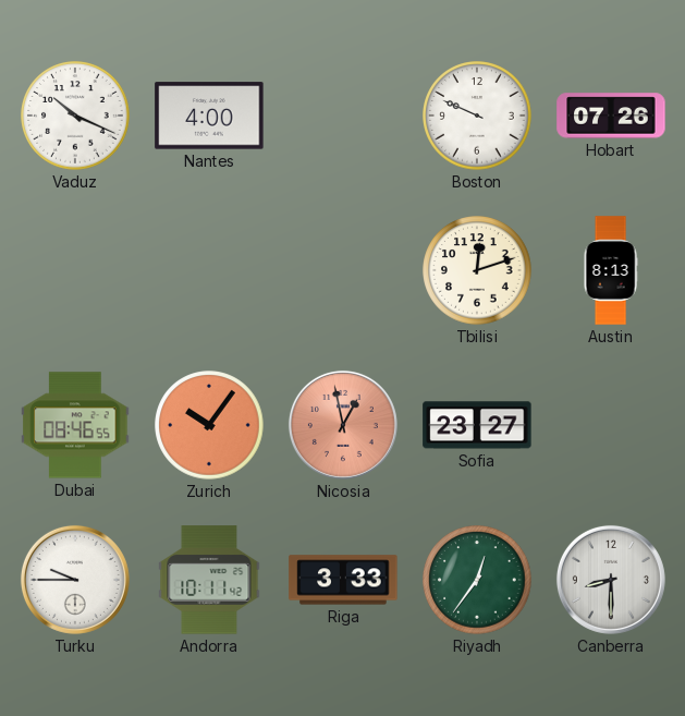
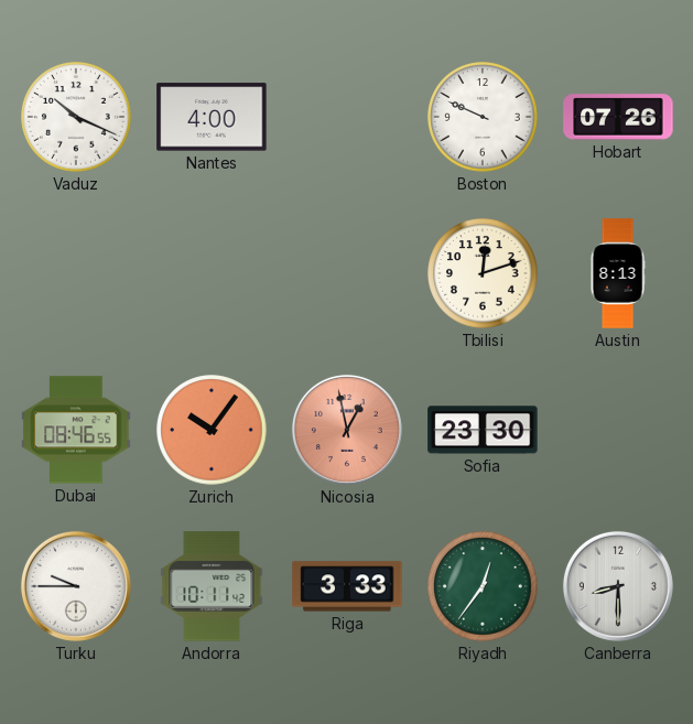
Sofia: 23:27 -> 23:30 (483, 430)
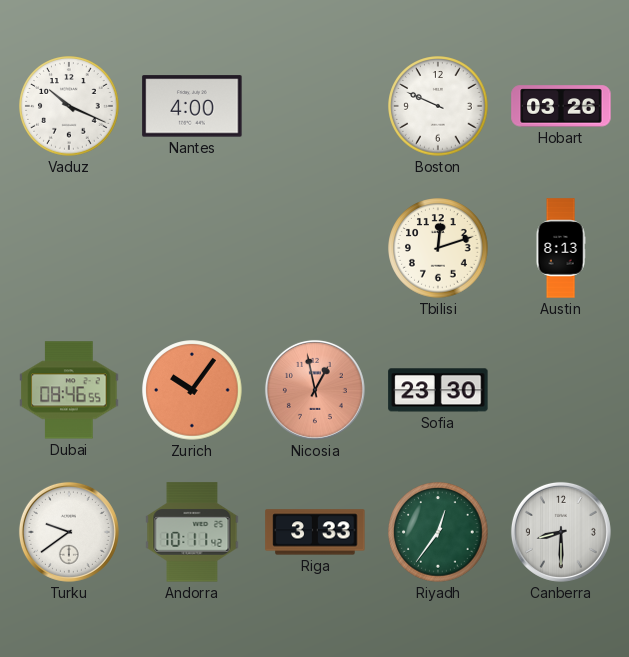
Hobart: 07:26 -> 03:26 (561, 106)
Turku: 9:45 -> 9:39 (69, 532)
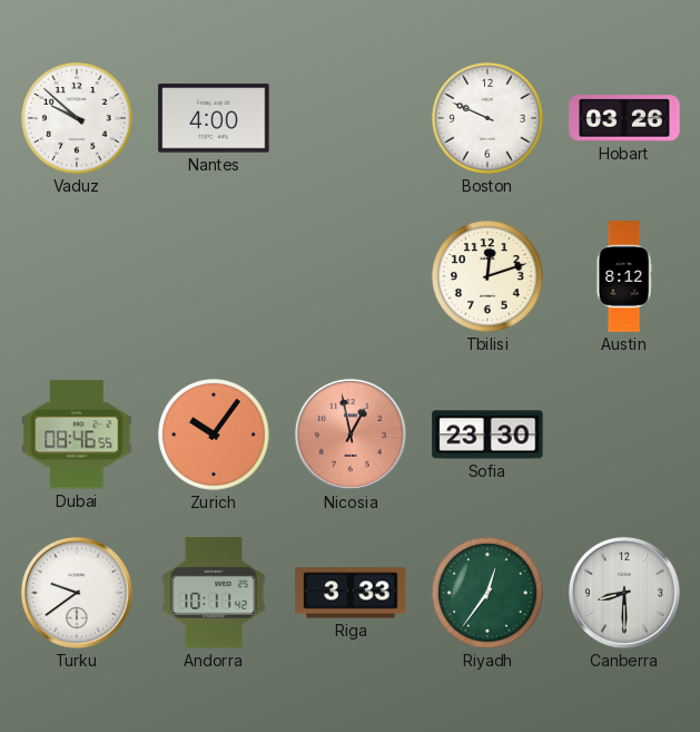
Vaduz: 10:19 -> 9:52 (77, 118)
Austin: 8:13 -> 8:12 (624, 276)
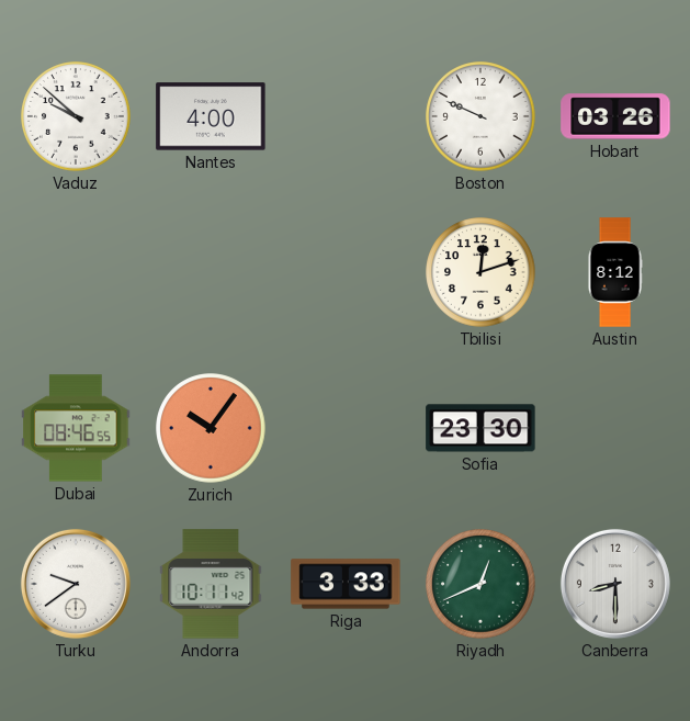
Nicosia: 12:58 -> none (351, 435)
Riyadh: 12:36 -> 12:41 (480, 584)
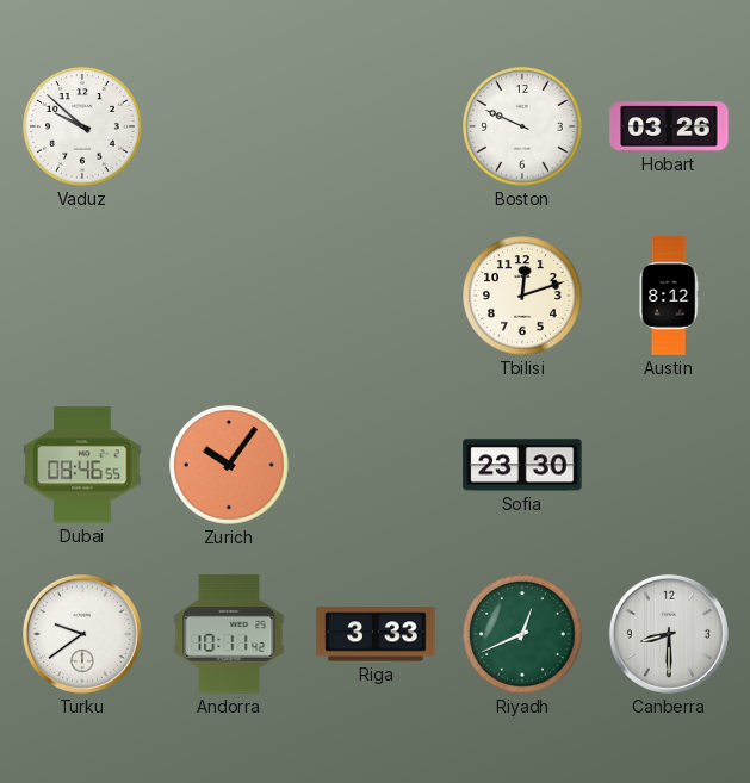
Nantes: 4:00 -> none (211, 116)
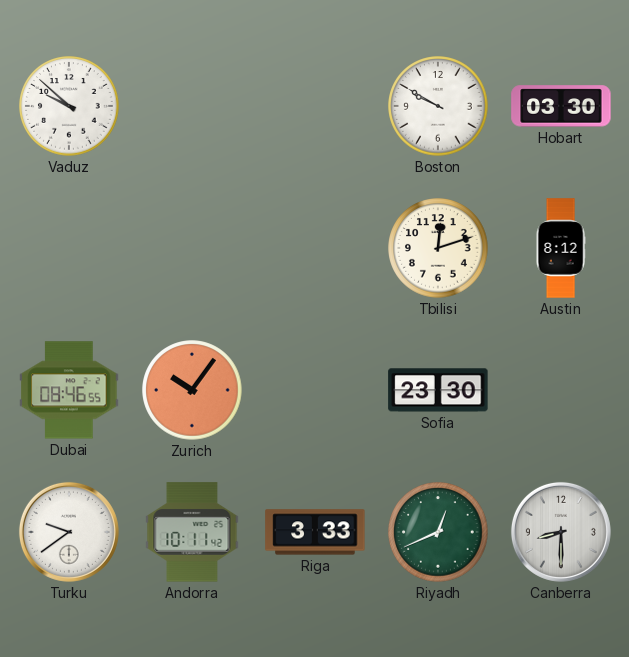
Boston: 9:49 -> 9:50 (438, 106)
Hobart: 03:26 -> 03:30 (561, 106)
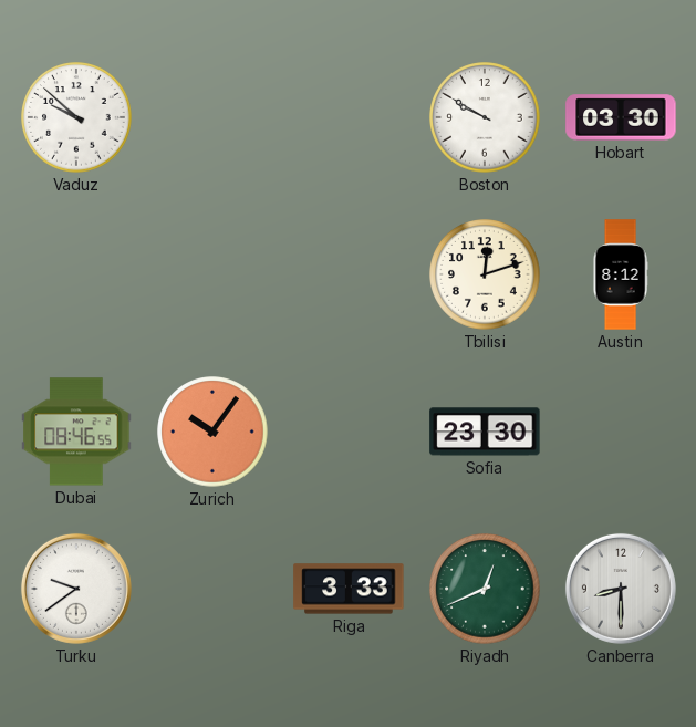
Andorra: 10:11 -> none (192, 532)
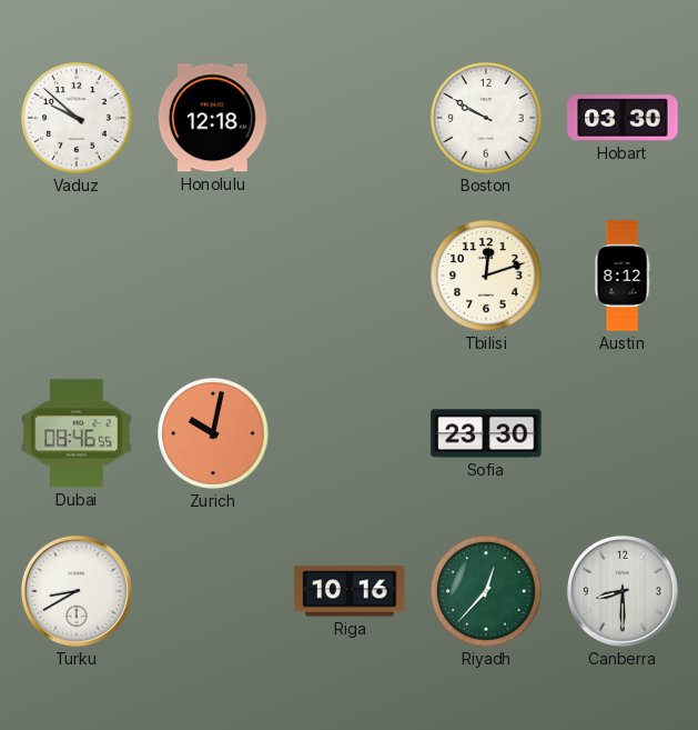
Honolulu: none -> 12:18 (213, 118)
Zurich: 10:06 -> 10:02 (213, 433)
Turku: 9:39 -> 8:40 (77, 591)
Riga: 3:33 -> 10:16 (350, 591)
Riyadh: 12:41 -> 12:37 (486, 591)
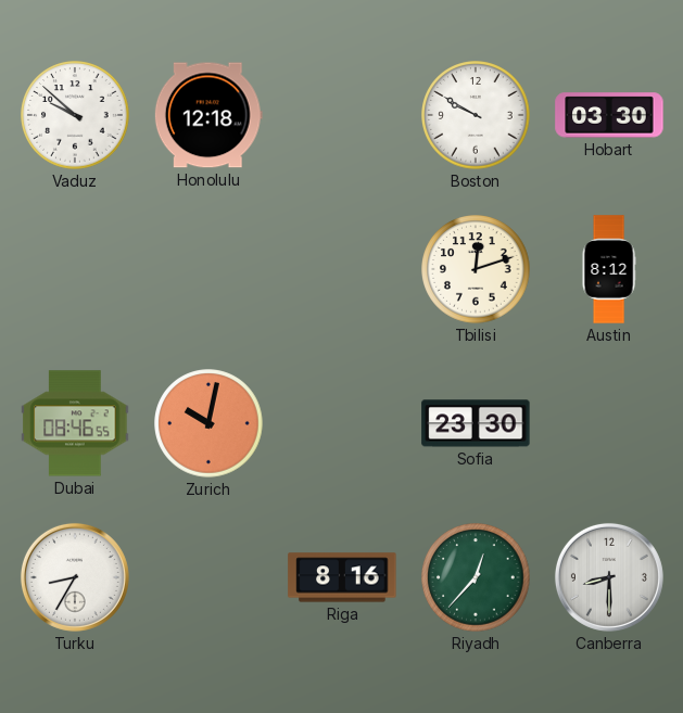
Turku: 8:40 -> 8:35 (75, 577)
Riga: 10:16 -> 8:16 (342, 577)
